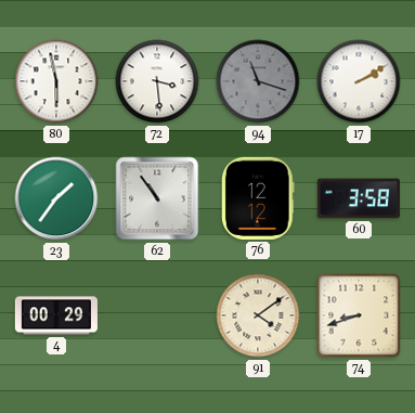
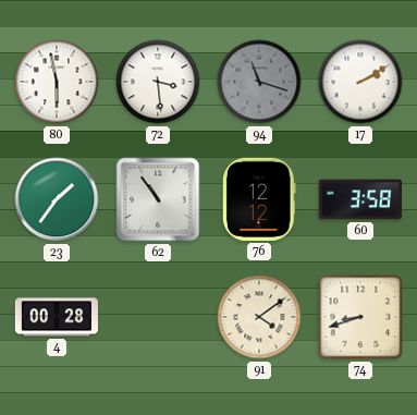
4: 00:29 -> 00:28 (57, 317)
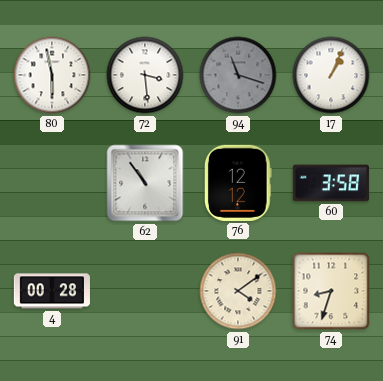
17: 2:10 -> 1:04 (331, 75)
23: 1:36 -> none (57, 199)
74: 8:42 -> 8:33 (331, 291)
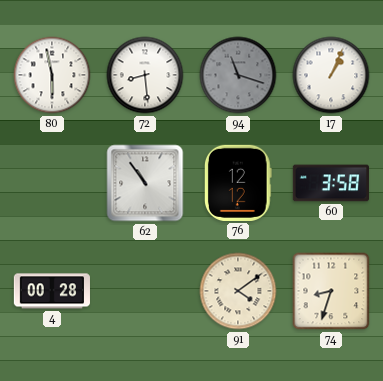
72: 3:29 -> 8:29 (145, 75)
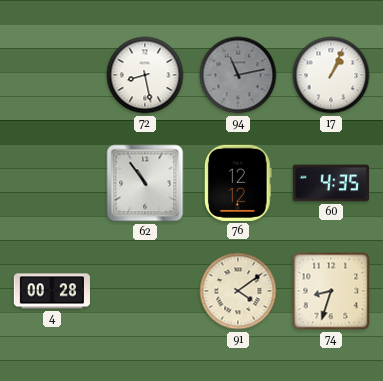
80: 5:58 -> none (52, 75)
72: 8:29 -> 8:28 (145, 75)
94: 11:18 -> 11:13 (238, 75)
60: 3:58 -> 4:35 (331, 183)
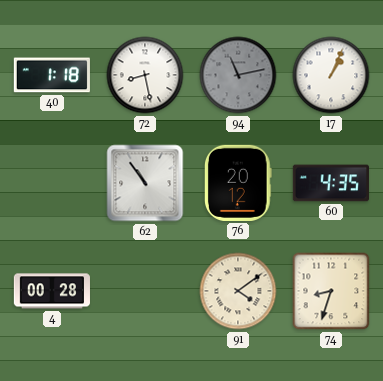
40: none -> 1:18 (52, 75)
76: 12:12 -> 20:12 (238, 183)
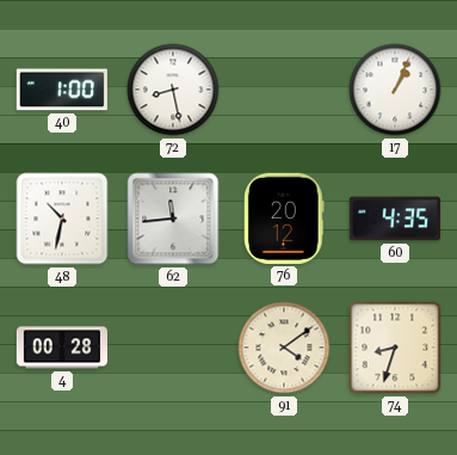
40: 1:18 -> 1:00 (62, 90)
94: 11:13 -> none (238, 75)
48: none -> 10:32 (62, 219)
62: 10:54 -> 11:44 (173, 219)
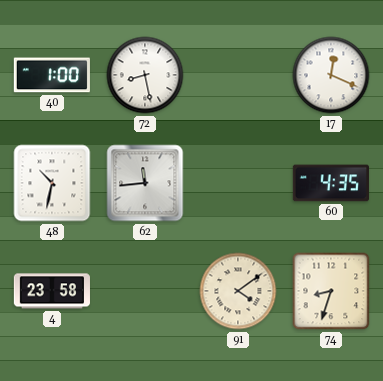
17: 1:04 -> 12:19 (331, 75)
76: 20:12 -> none (284, 219)
4: 00:28 -> 23:58 (52, 291)
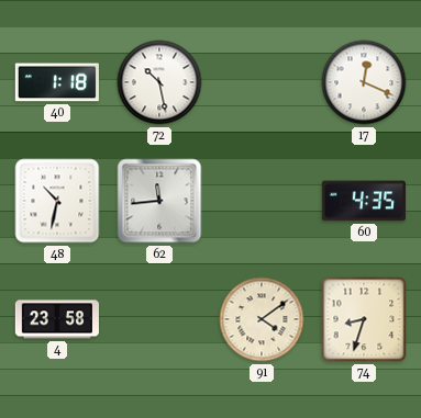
40: 1:00 -> 1:18 (57, 82)
72: 8:28 -> 10:28 (159, 82)
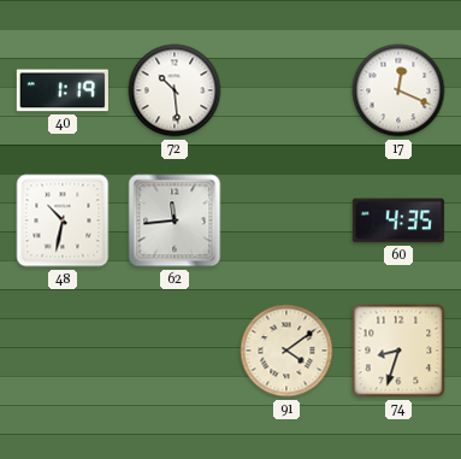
40: 1:18 -> 1:19 (63, 90)
72: 10:28 -> 10:29 (175, 90)
4: 23:58 -> none (57, 319)
